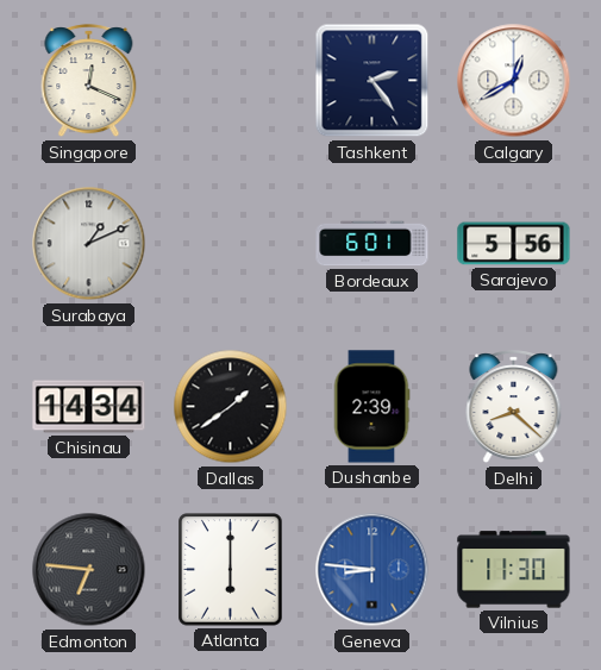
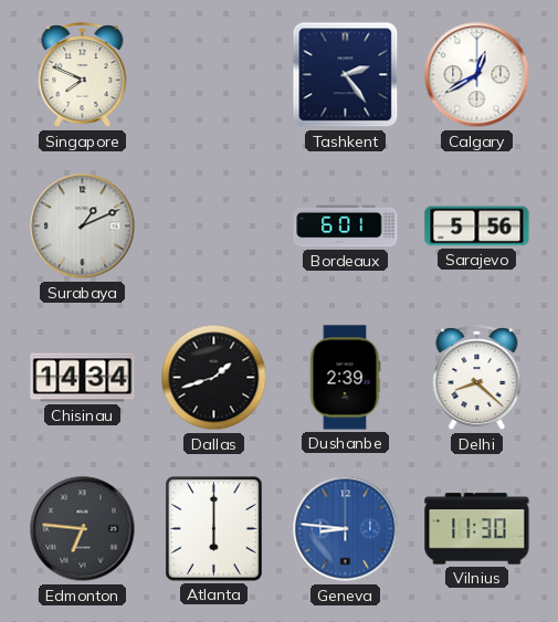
Singapore: 12:19 -> 7:49 (83, 75)
Dallas: 1:39 -> 1:42 (214, 378)
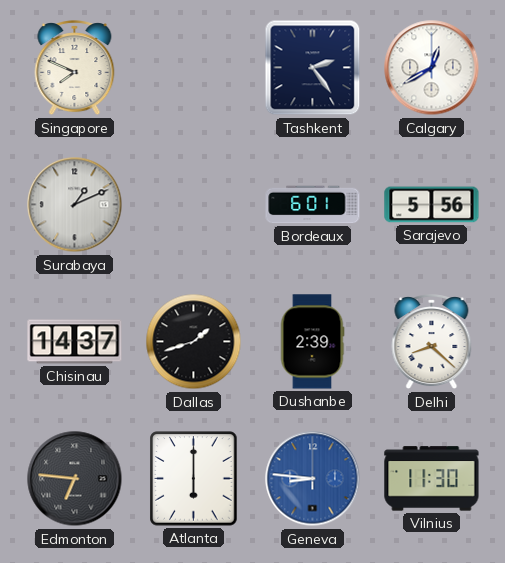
Chisinau: 14:34 -> 14:37 (75, 342)
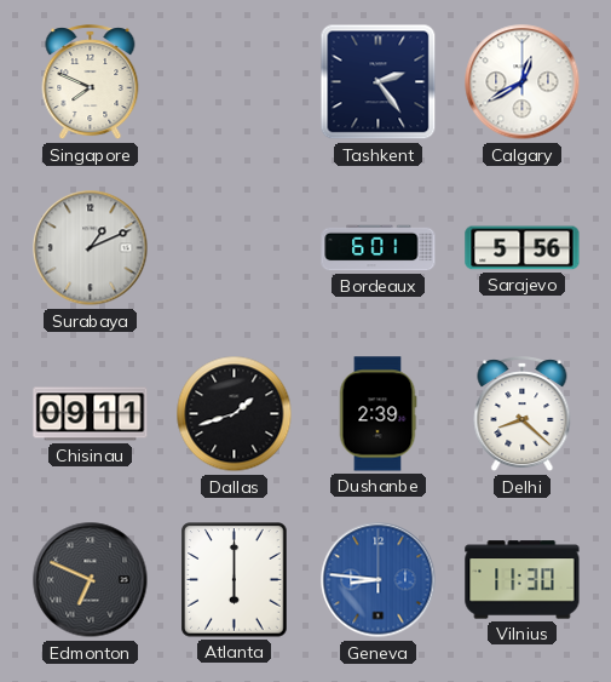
Chisinau: 14:37 -> 09:11 (91, 414)
Edmonton: 6:46 -> 6:49 (91, 580)
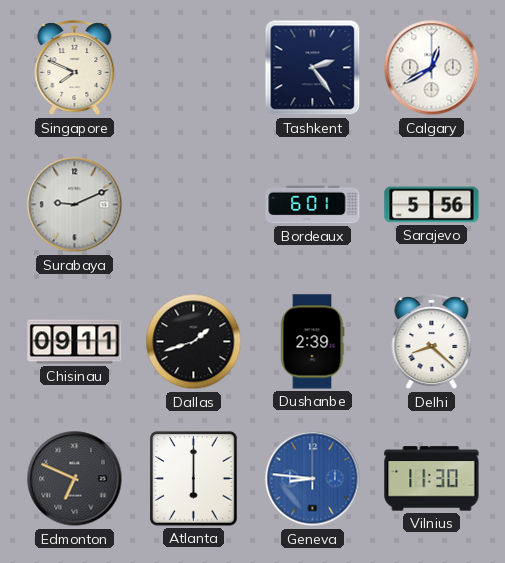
Surabaya: 1:11 -> 9:11 (75, 205)
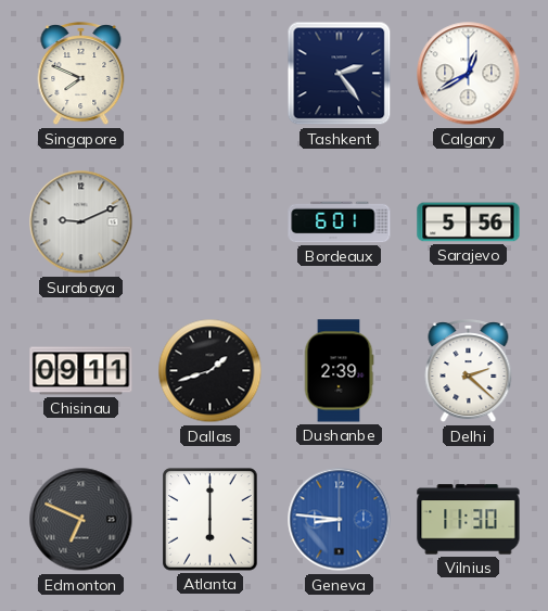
Delhi: 8:22 -> 2:22 (469, 371)
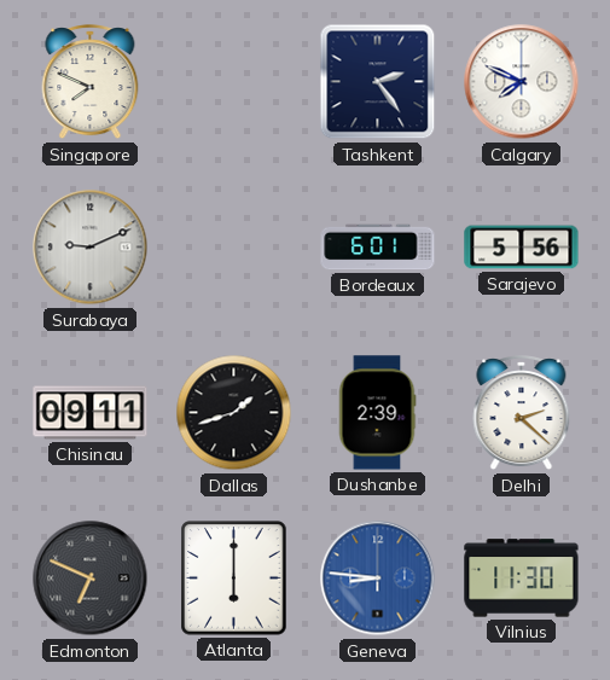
Calgary: 12:40 -> 7:49 (522, 82)
